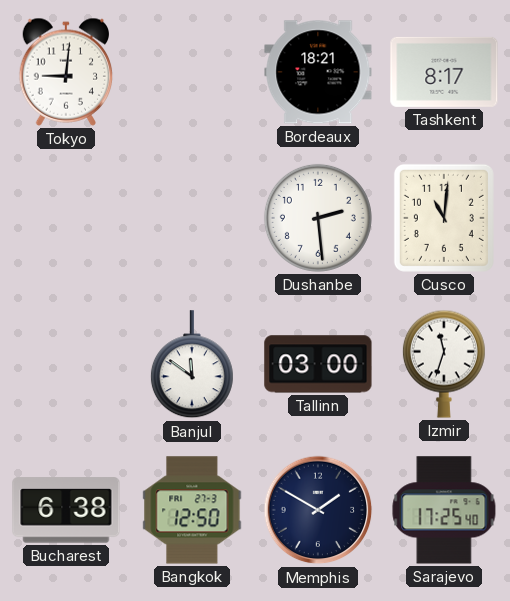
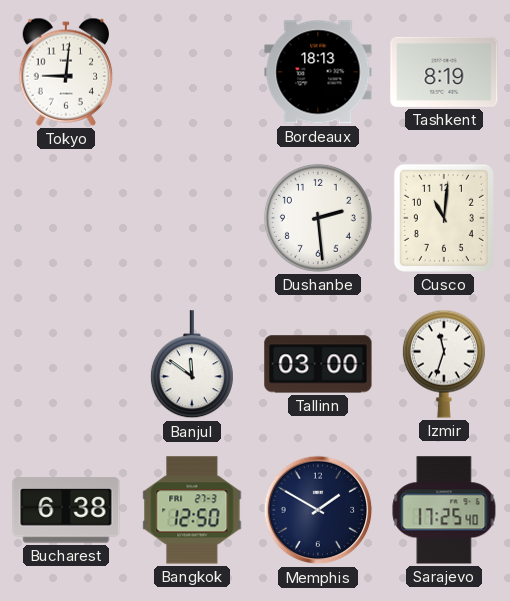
Bordeaux: 18:21 -> 18:13 (318, 72)
Tashkent: 8:17 -> 8:19 (444, 72)
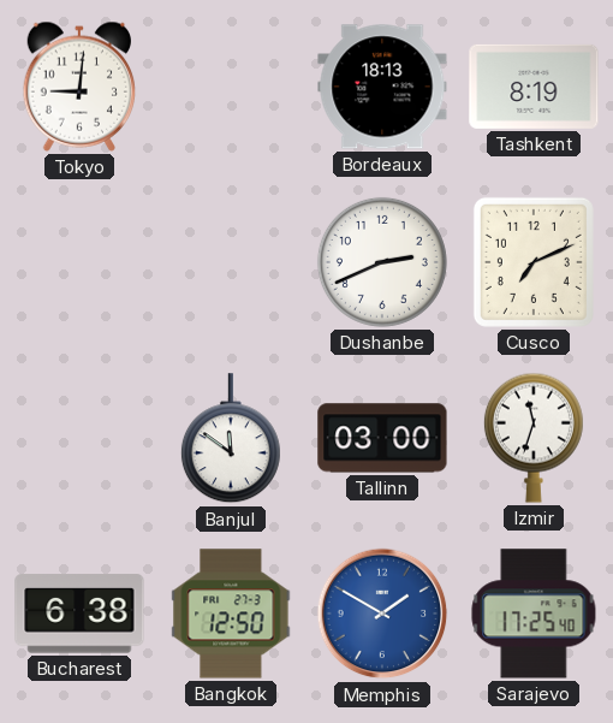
Dushanbe: 2:29 -> 2:41 (382, 262)
Cusco: 11:01 -> 7:11 (534, 262)
Memphis dial: navy -> blue (382, 614)
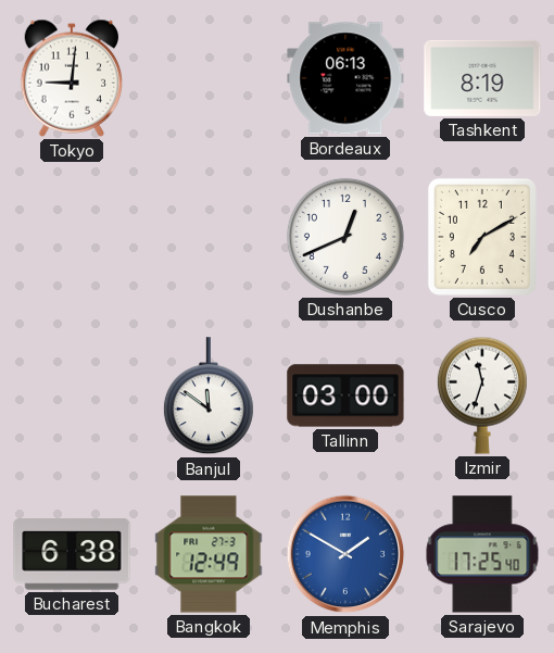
Bordeaux: 18:13 -> 06:13 (345, 78)
Dushanbe: 2:41 -> 12:41 (345, 237)
Cusco: 7:11 -> 7:10 (482, 237)
Bangkok: 12:50 -> 12:49 (209, 554)
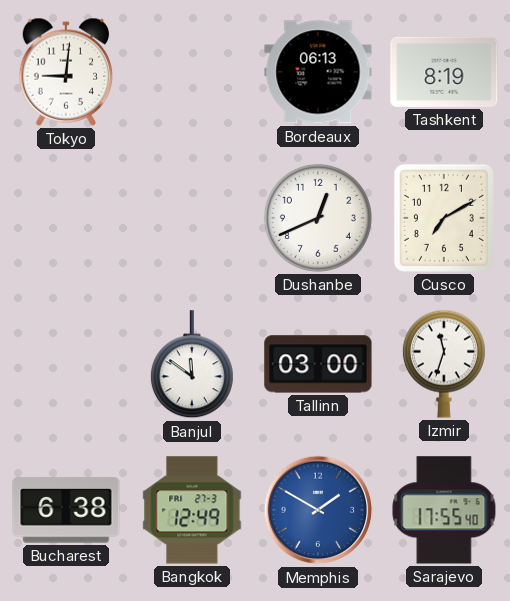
Sarajevo: 17:25 -> 17:55 (444, 510)
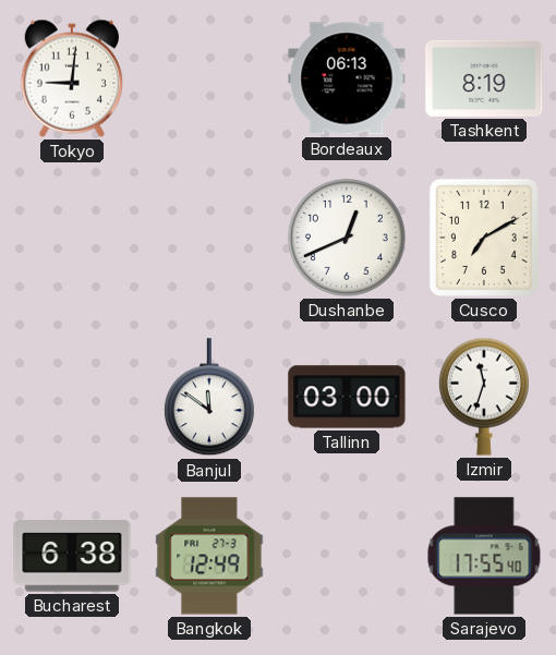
Memphis: 1:50 -> none (318, 510)
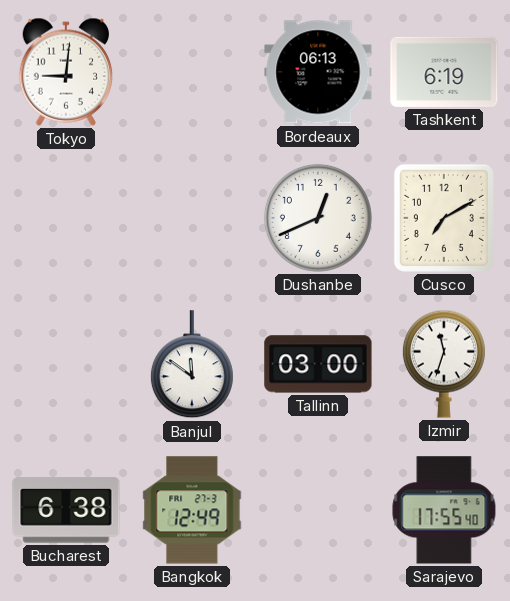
Tashkent: 8:19 -> 6:19 (444, 72)
